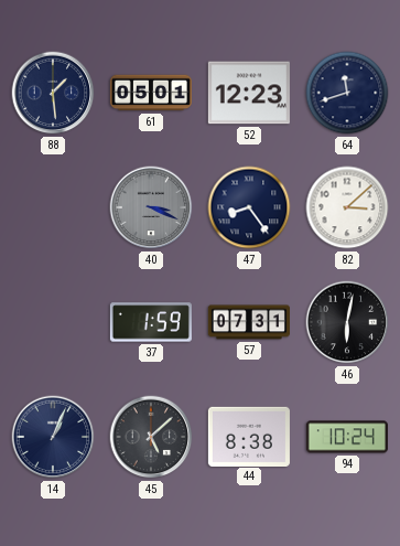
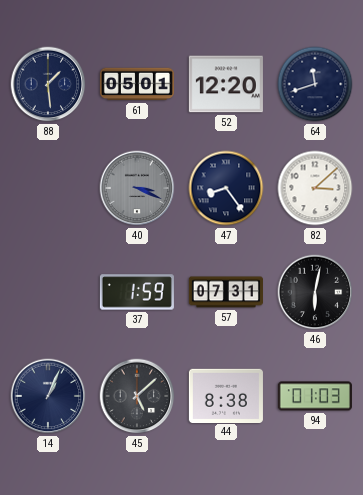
52: 12:23 -> 12:20 (226, 84)
94: 10:24 -> 01:03 (315, 396)
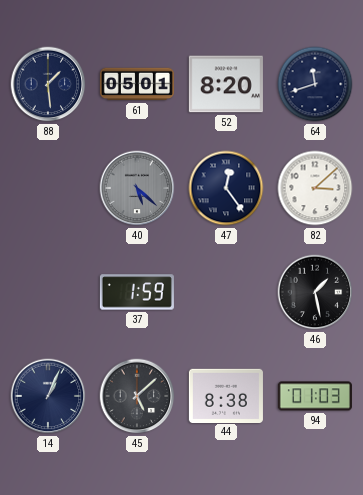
52: 12:20 -> 8:20 (226, 84)
40: 3:19 -> 5:22 (137, 188)
47: 8:24 -> 12:24 (226, 188)
57: 07:31 -> none (226, 292)
46: 6:02 -> 1:28 (315, 292)
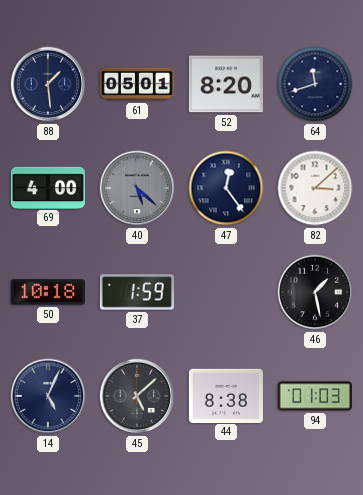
69: none -> 4:00 (48, 187)
50: none -> 10:18 (48, 292)
14: 1:04 -> 5:04 (48, 396)
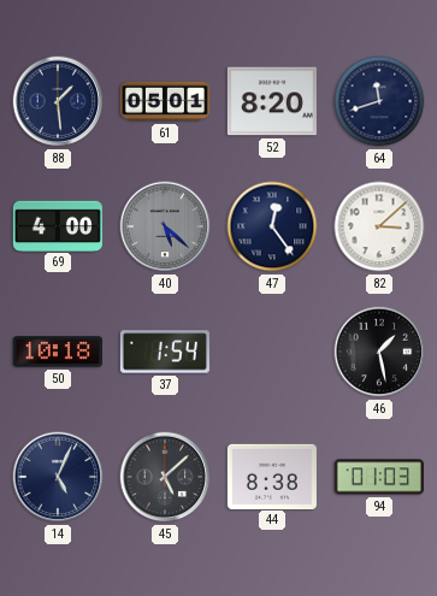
37: 1:59 -> 1:54 (165, 352)
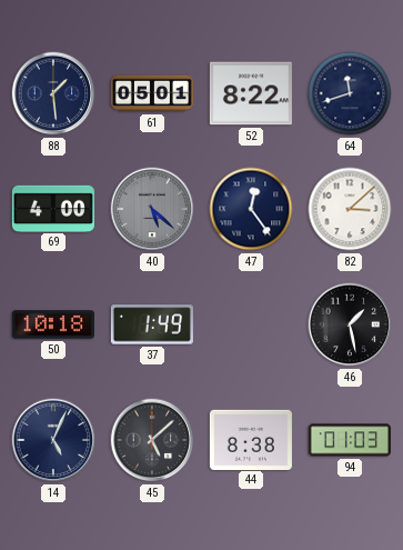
52: 8:20 -> 8:22 (251, 93)
37: 1:54 -> 1:49 (152, 324)
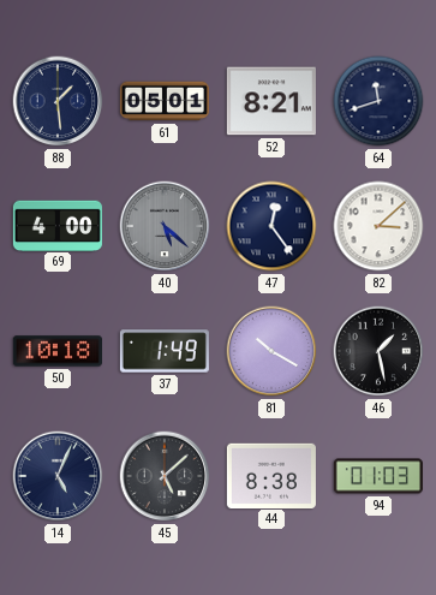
52: 8:22 -> 8:21 (271, 101)
81: none -> 10:20 (271, 351)
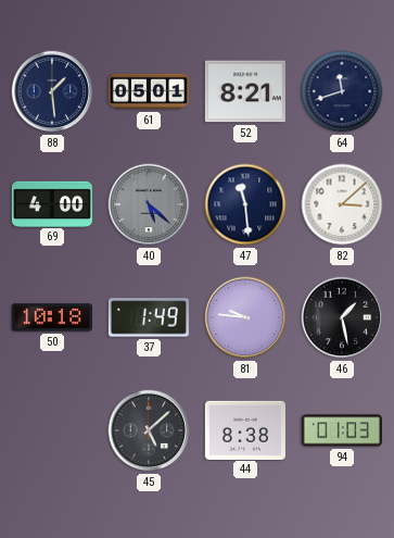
47: 12:24 -> 11:29 (245, 204)
81: 10:20 -> 9:46 (245, 317)
14: 5:04 -> none (58, 476)
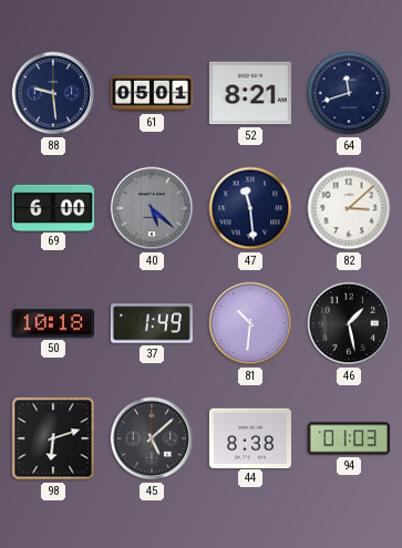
88: 1:29 -> 9:29 (53, 93)
69: 4:00 -> 6:00 (53, 207)
81: 9:46 -> 10:31 (250, 323)
98: none -> 6:12 (53, 438)
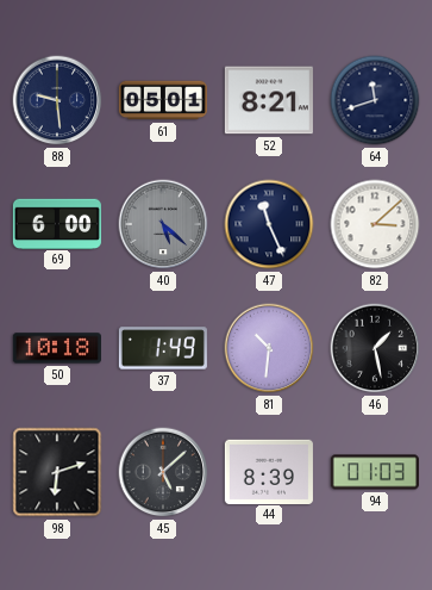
47: 11:29 -> 11:26 (269, 224)
44: 8:38 -> 8:39 (269, 471)
